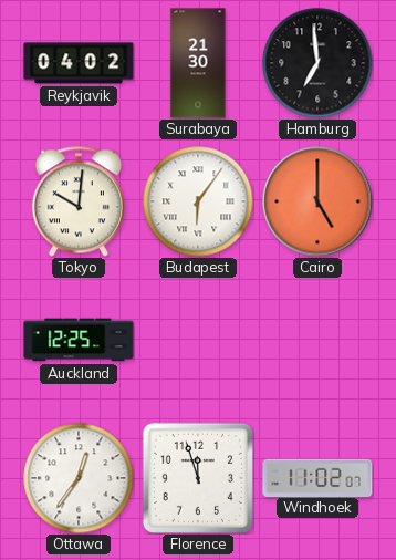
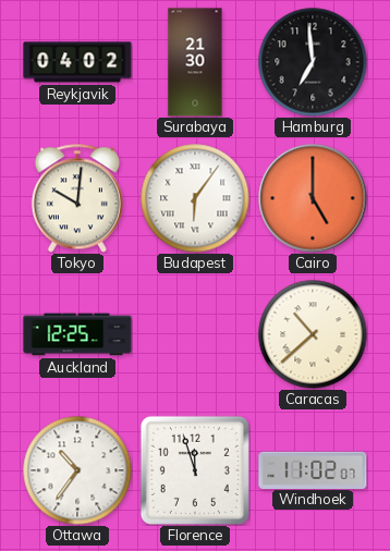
Caracas: none -> 10:38 (313, 334)
Ottawa: 12:36 -> 10:36 (77, 470)
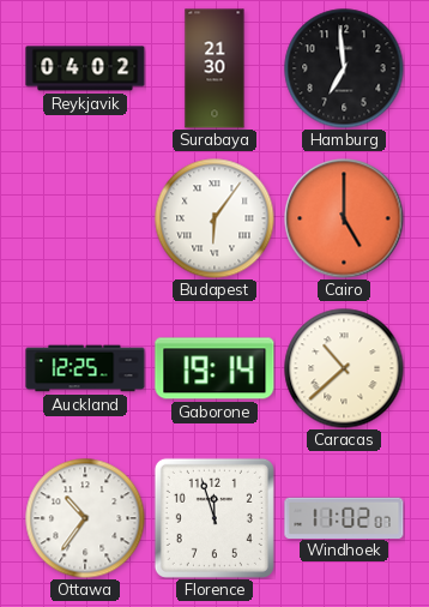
Tokyo: 10:01 -> none (77, 198)
Gaborone: none -> 19:14 (214, 368)
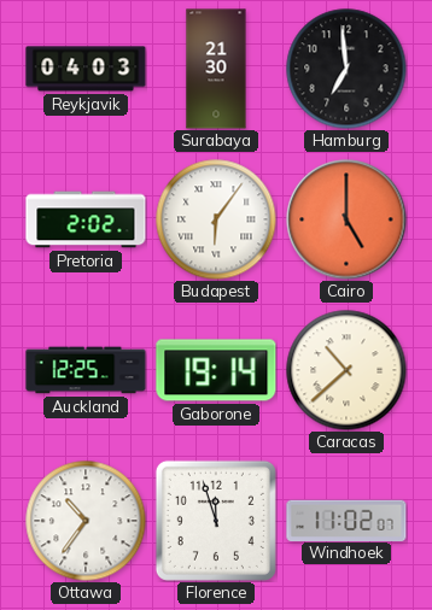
Reykjavik: 04:02 -> 04:03 (86, 69)
Pretoria: none -> 2:02 (86, 219)
